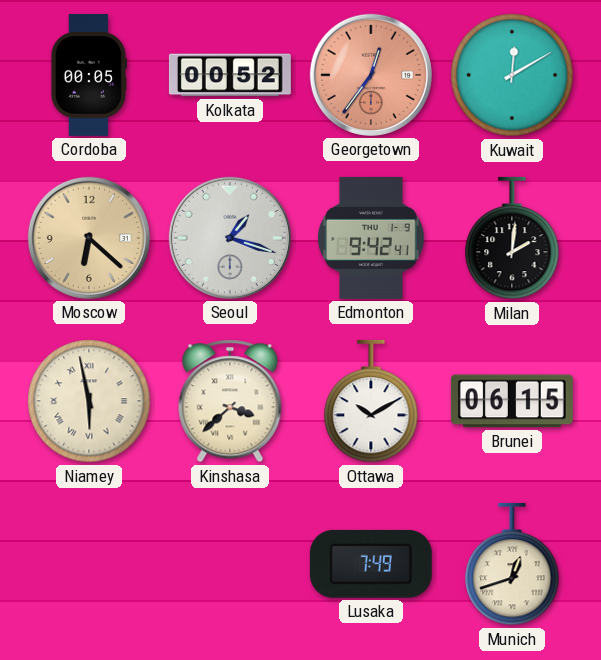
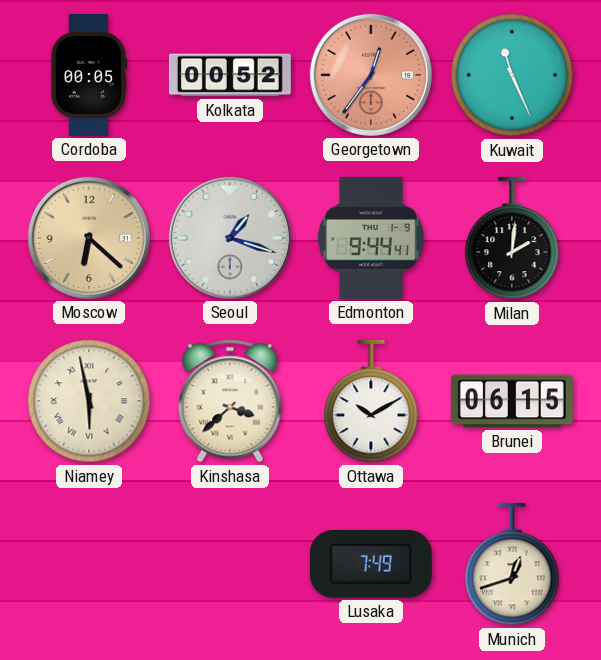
Kuwait: 12:10 -> 11:26 (512, 75)
Edmonton: 9:42 -> 9:44 (371, 238)
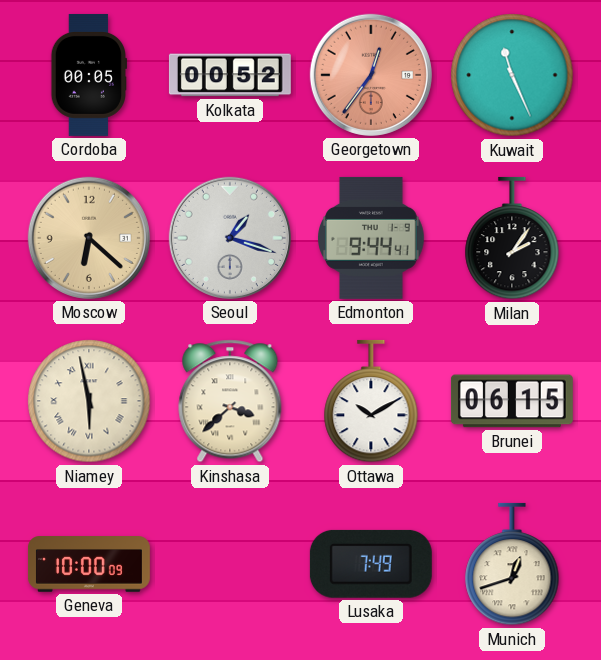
Milan: 2:01 -> 2:06 (512, 238)
Geneva: none -> 10:00 (89, 564)
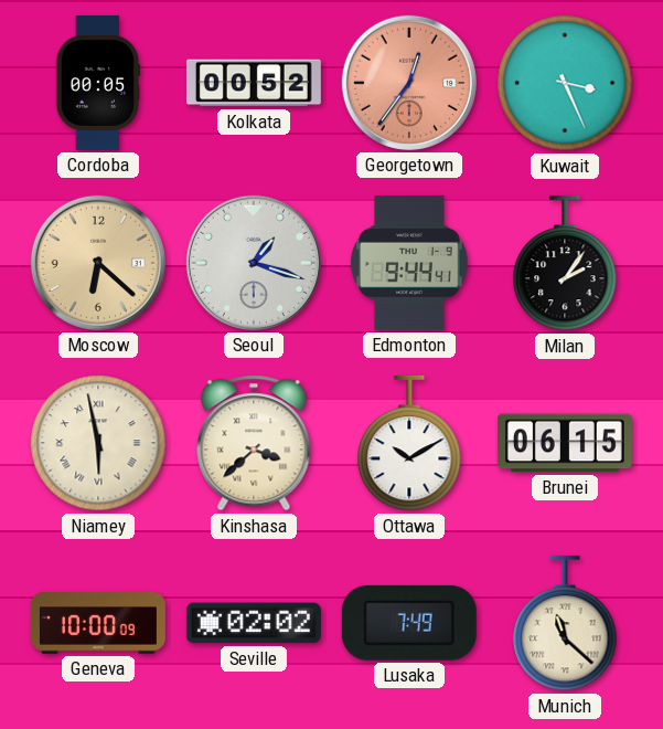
Kuwait: 11:26 -> 3:26 (565, 83)
Seville: none -> 02:02 (254, 623)
Munich: 12:42 -> 11:22 (565, 623)
